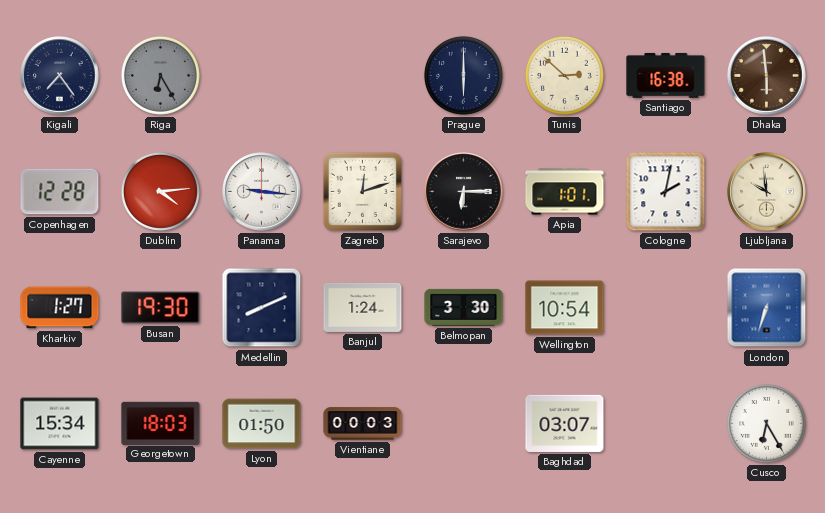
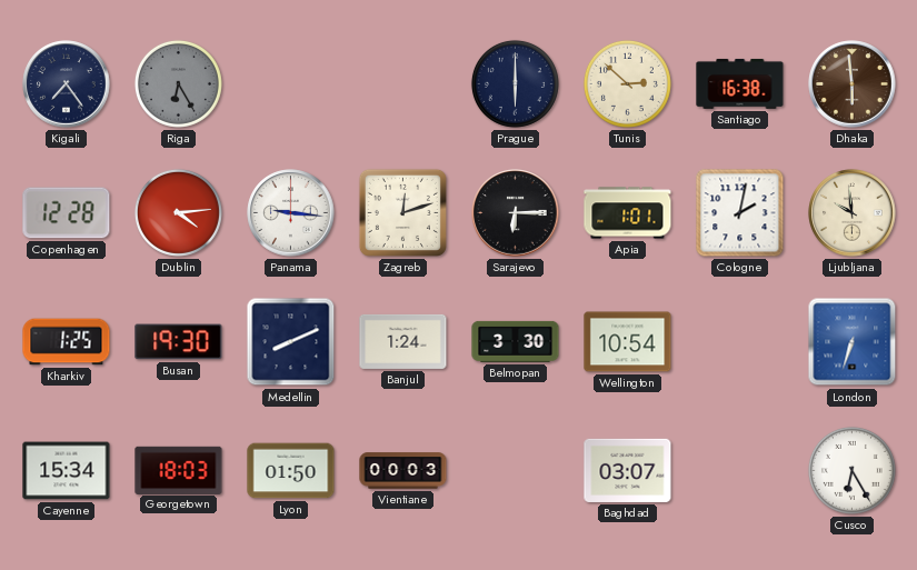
Kharkiv: 1:27 -> 1:25 (67, 342)
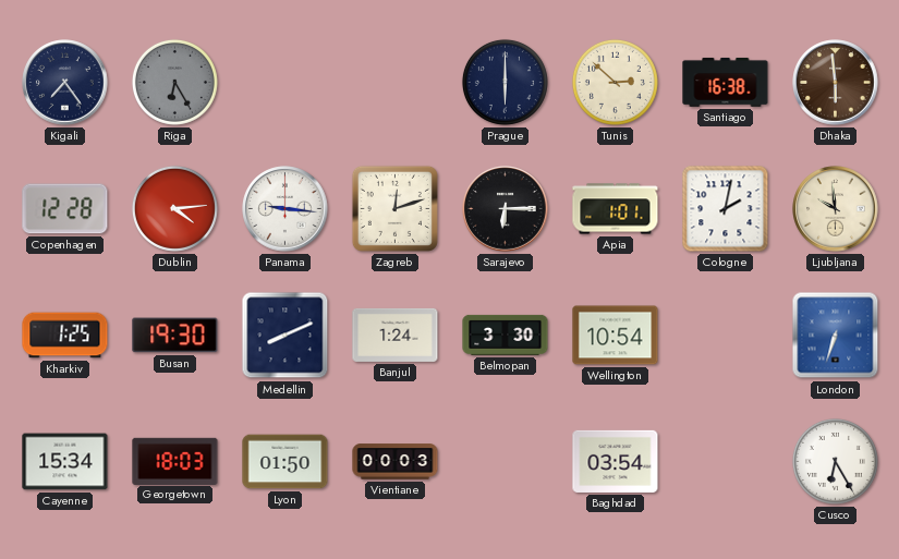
Baghdad: 03:07 -> 03:54 (616, 461)
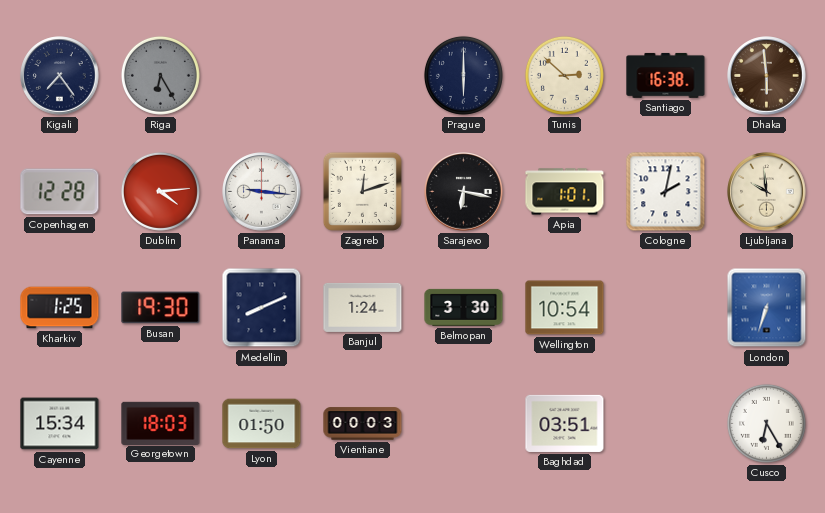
Sarajevo: 6:15 -> 6:17 (464, 192)
Baghdad: 03:54 -> 03:51 (565, 423)
